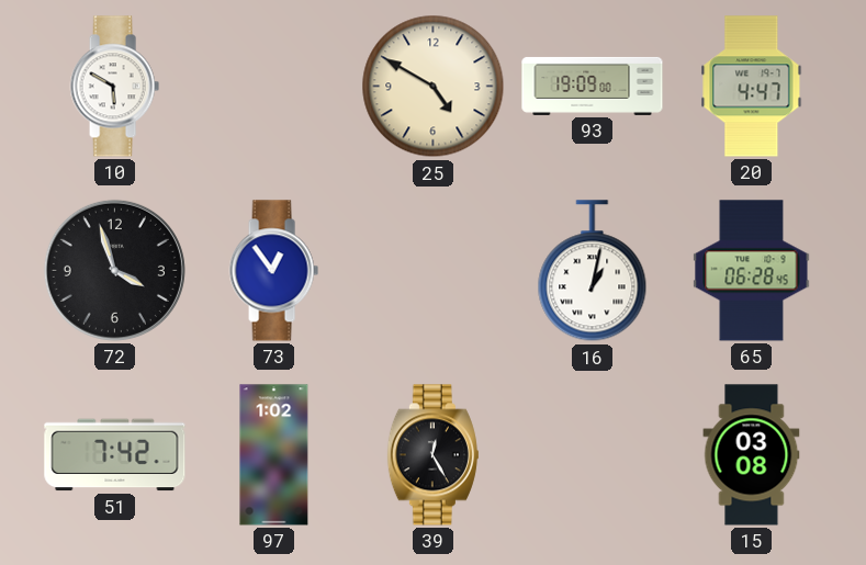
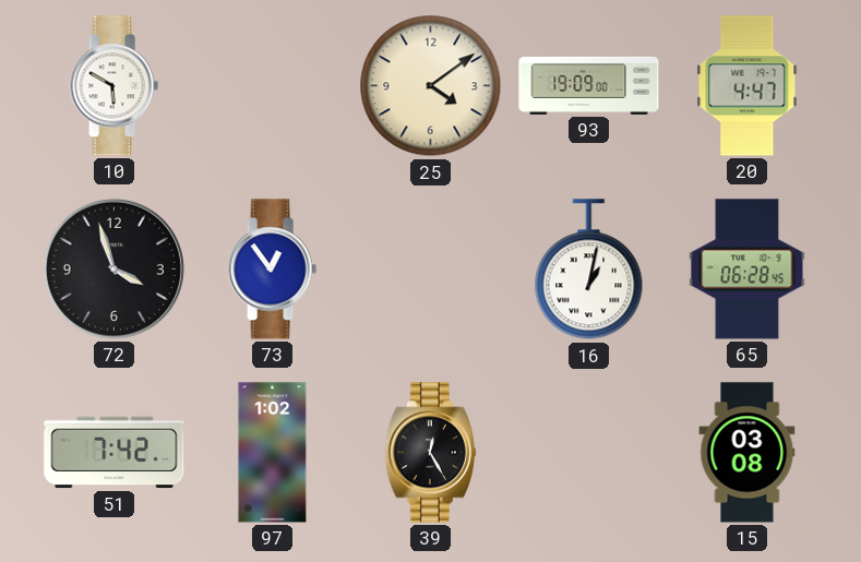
25: 4:50 -> 4:09 (431, 86)
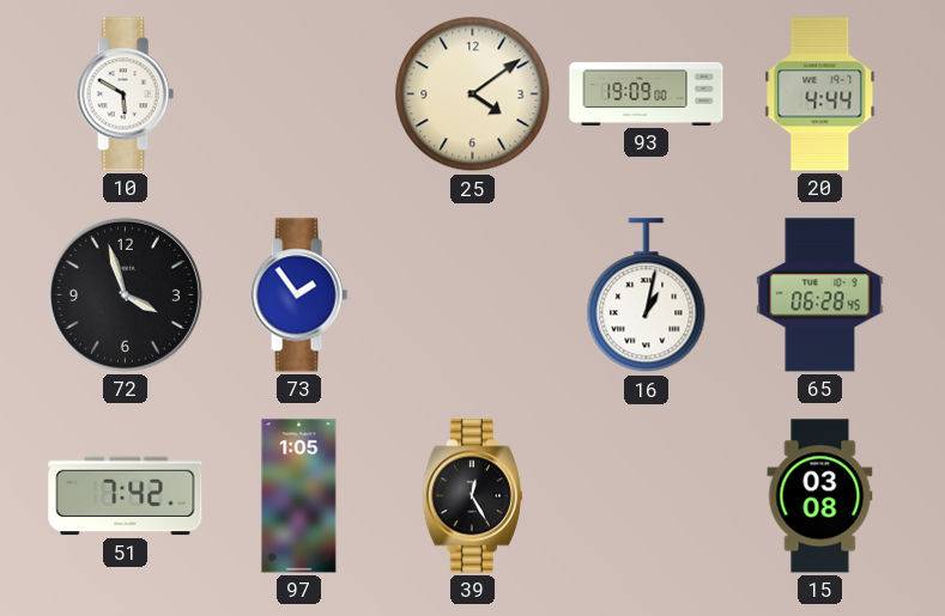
20: 4:47 -> 4:44 (820, 94)
73: 12:54 -> 1:54 (298, 295)
97: 1:02 -> 1:05 (299, 496)
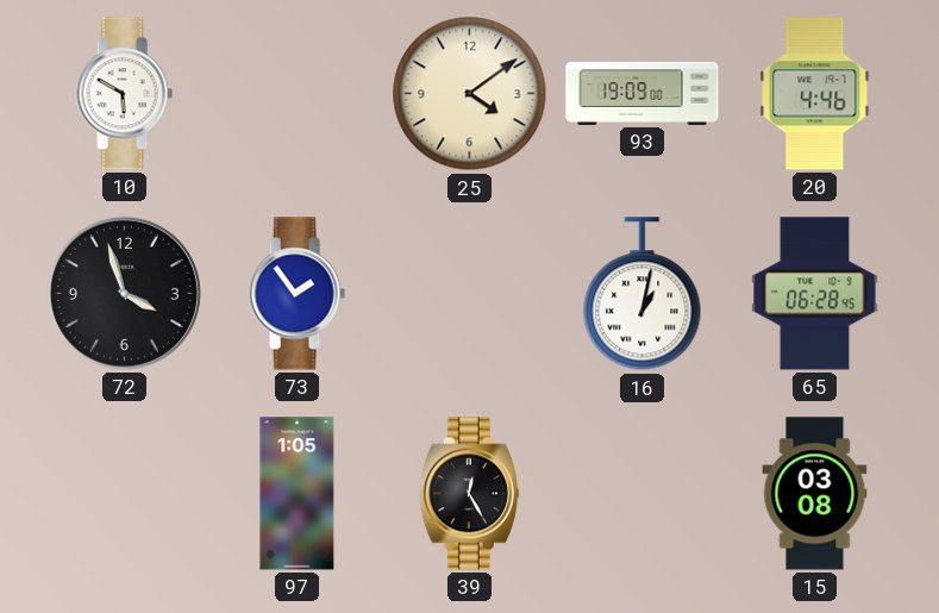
20: 4:44 -> 4:46 (815, 94)
51: 7:42 -> none (126, 496)
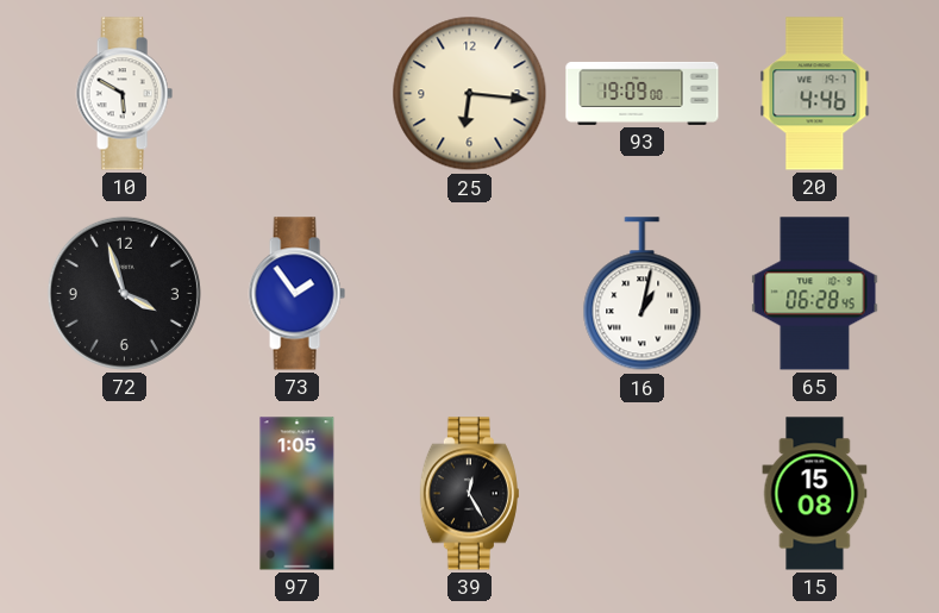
25: 4:09 -> 6:16 (470, 94)
15: 03:08 -> 15:08 (815, 494)
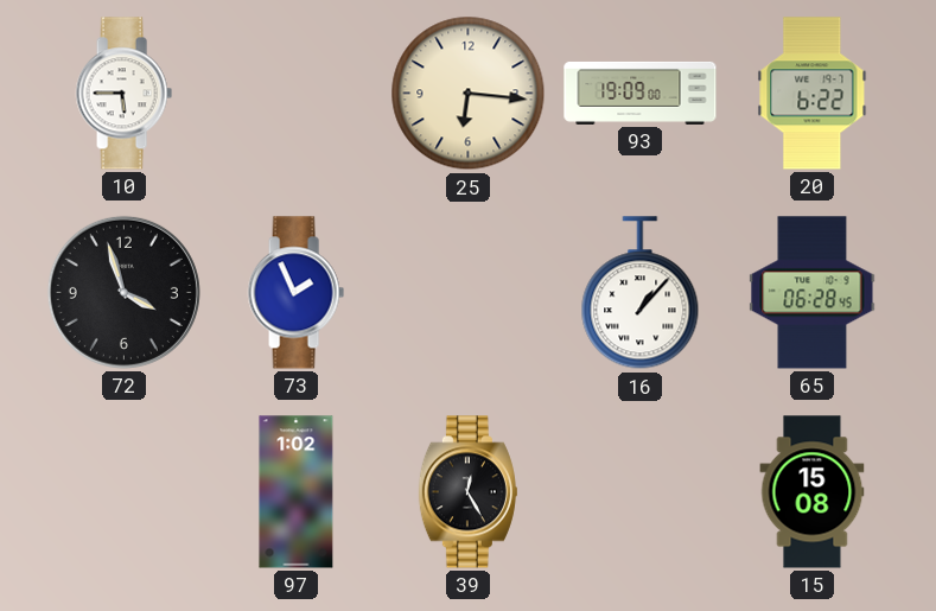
10: 5:50 -> 5:45 (123, 94)
20: 4:46 -> 6:22 (813, 94)
73: 1:54 -> 1:56 (295, 293)
16: 1:02 -> 1:07 (641, 293)
97: 1:05 -> 1:02 (297, 492)
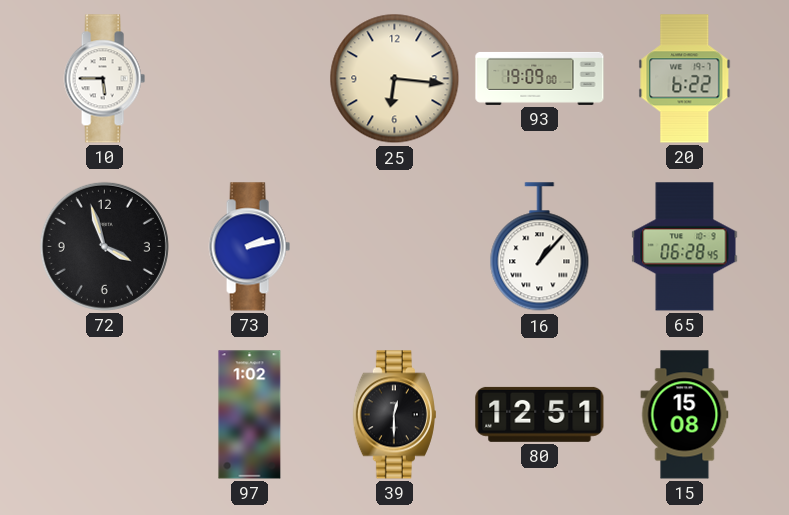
73: 1:56 -> 2:13 (249, 247)
39: 12:25 -> 12:30 (394, 415)
80: none -> 12:51 (540, 414)
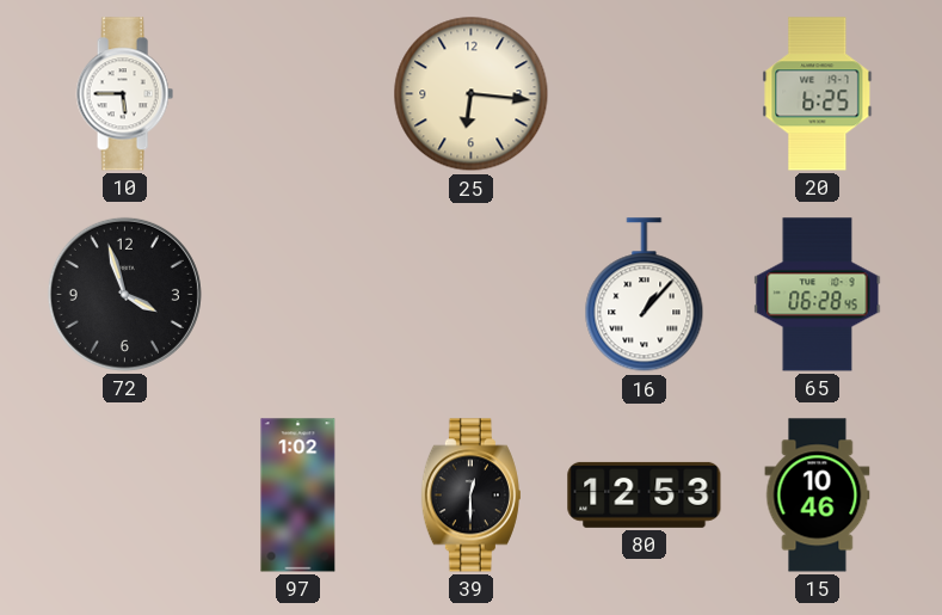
93: 19:09 -> none (540, 78)
20: 6:22 -> 6:25 (818, 94)
73: 2:13 -> none (249, 247)
80: 12:51 -> 12:53 (645, 494)
15: 15:08 -> 10:46 (818, 496)
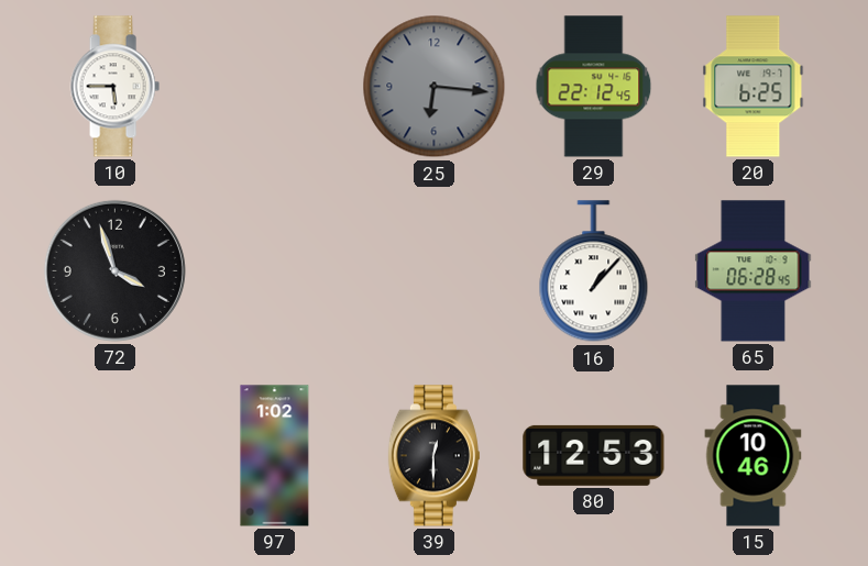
25 dial: cream -> grey (435, 87)
29: none -> 22:12 (594, 87)
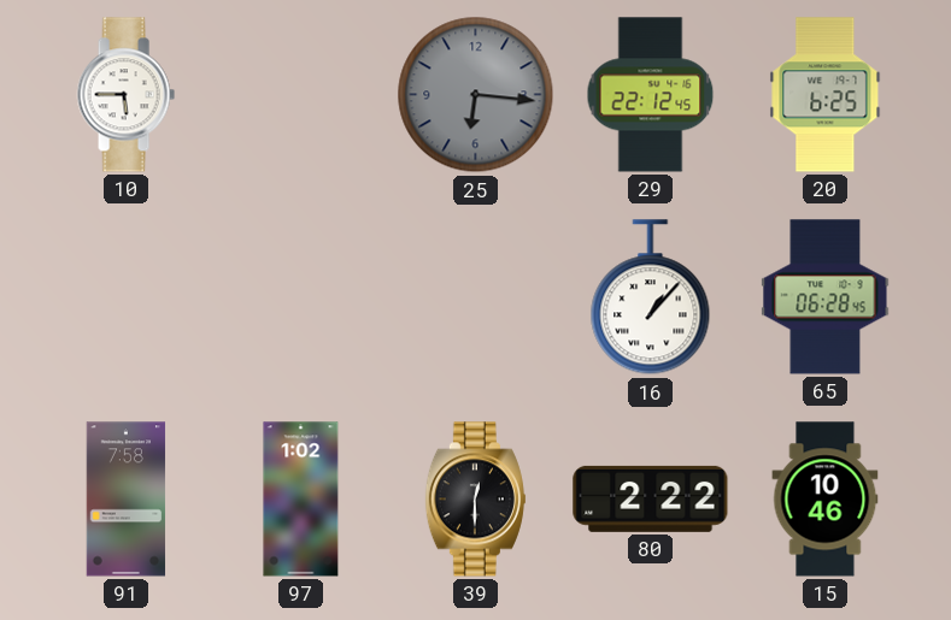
72: 3:57 -> none (114, 270)
91: none -> 7:58 (127, 500)
80: 12:53 -> 2:22 (651, 498)
